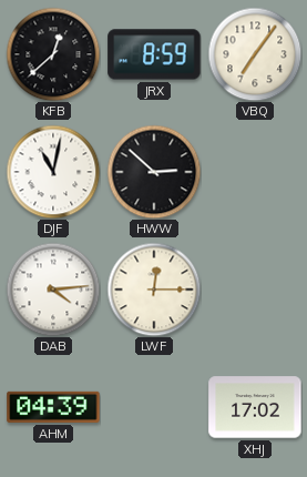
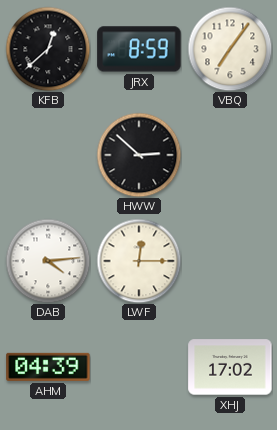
DJF: 11:02 -> none (53, 172)
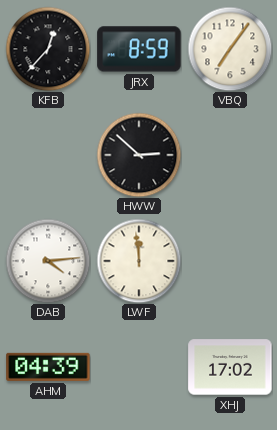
KFB: 12:38 -> 12:37 (48, 49)
LWF: 12:15 -> 11:59 (139, 261)
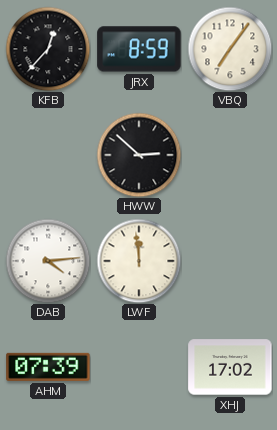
AHM: 04:39 -> 07:39 (48, 367)
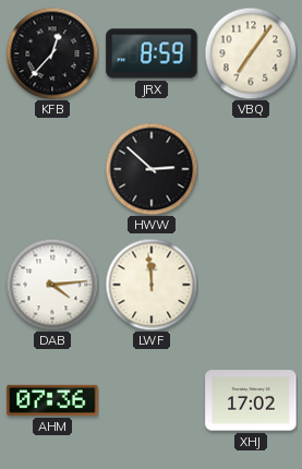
AHM: 07:39 -> 07:36 (52, 400)
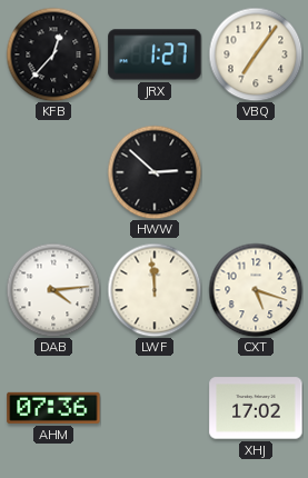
JRX: 8:59 -> 1:27 (155, 54)
CXT: none -> 5:18 (256, 290)
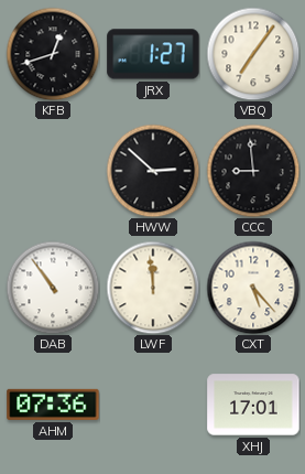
KFB: 12:37 -> 12:42 (53, 54)
CCC: none -> 8:59 (253, 171)
DAB: 4:14 -> 10:54 (53, 288)
CXT: 5:18 -> 5:23 (253, 288)
XHJ: 17:02 -> 17:01 (253, 405)
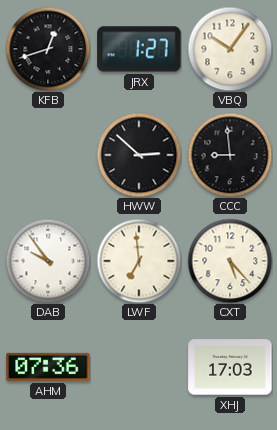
VBQ: 7:06 -> 10:06 (230, 49)
DAB: 10:54 -> 9:54 (48, 261)
LWF: 11:59 -> 6:59 (139, 261)
XHJ: 17:01 -> 17:03 (230, 367)
